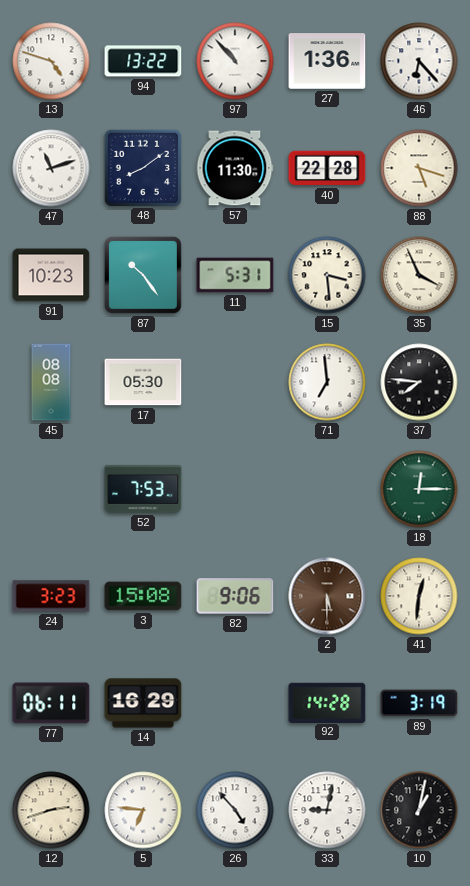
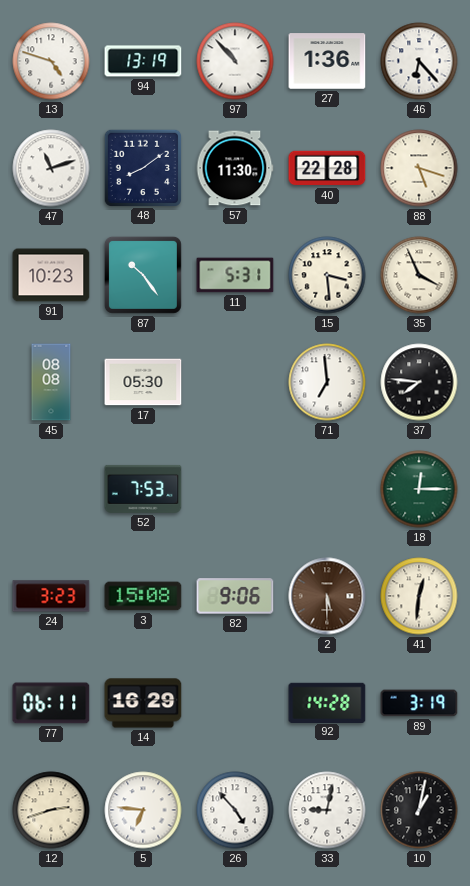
94: 13:22 -> 13:19 (143, 61)
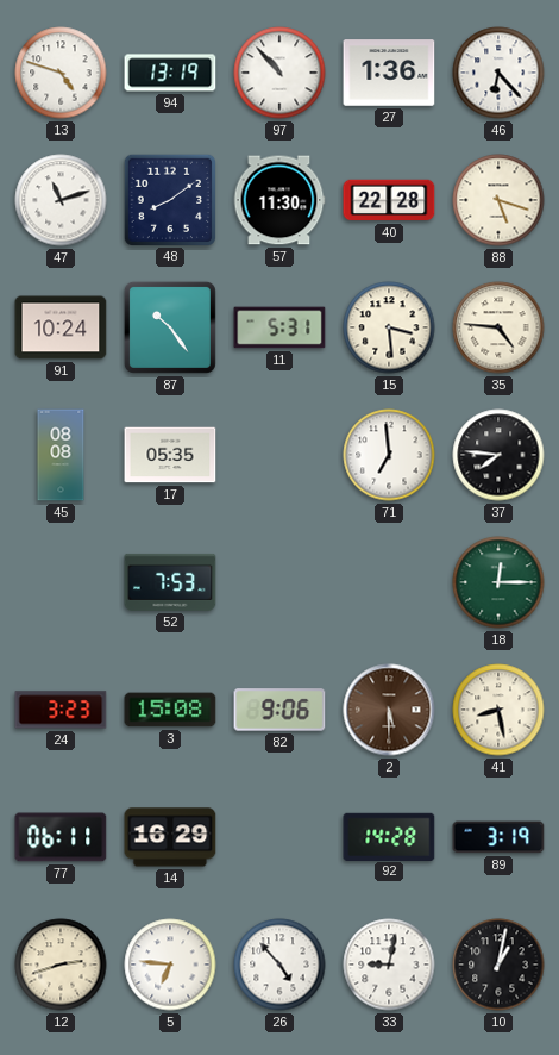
91: 10:23 -> 10:24 (61, 327)
35: 3:56 -> 4:46 (498, 327)
17: 05:30 -> 05:35 (170, 455)
41: 12:31 -> 8:28 (498, 710)
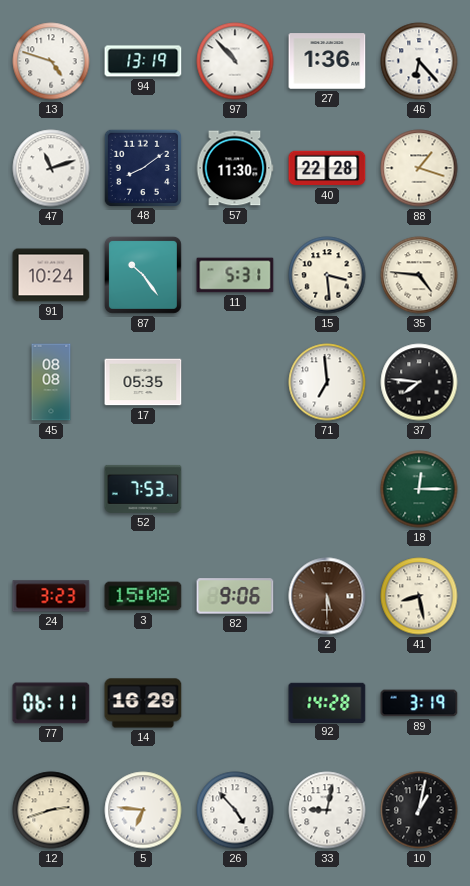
88: 5:18 -> 1:18 (419, 168)
